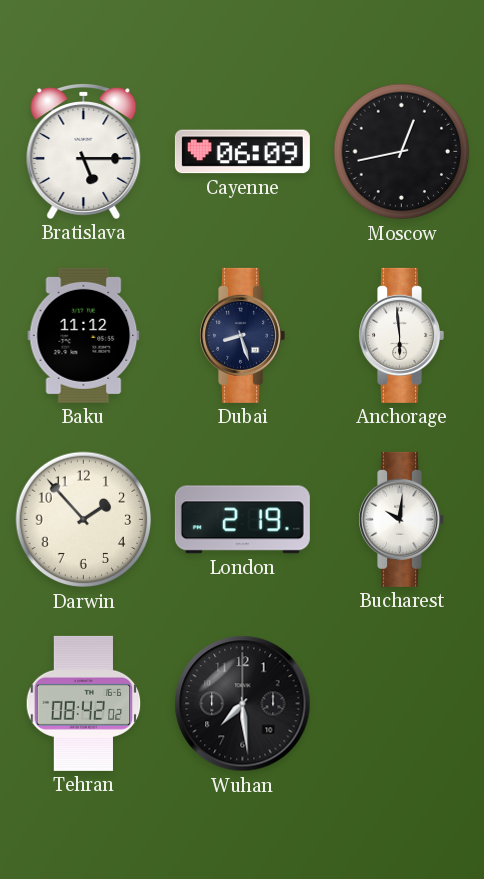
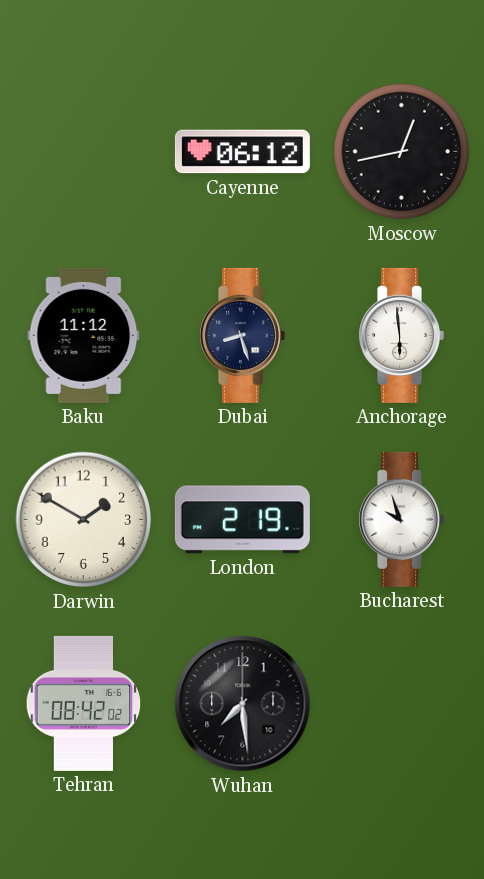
Bratislava: 5:15 -> none (84, 151)
Cayenne: 06:09 -> 06:12 (242, 152)
Darwin: 1:53 -> 1:50 (84, 520)
Bucharest: 10:01 -> 9:57 (401, 519)
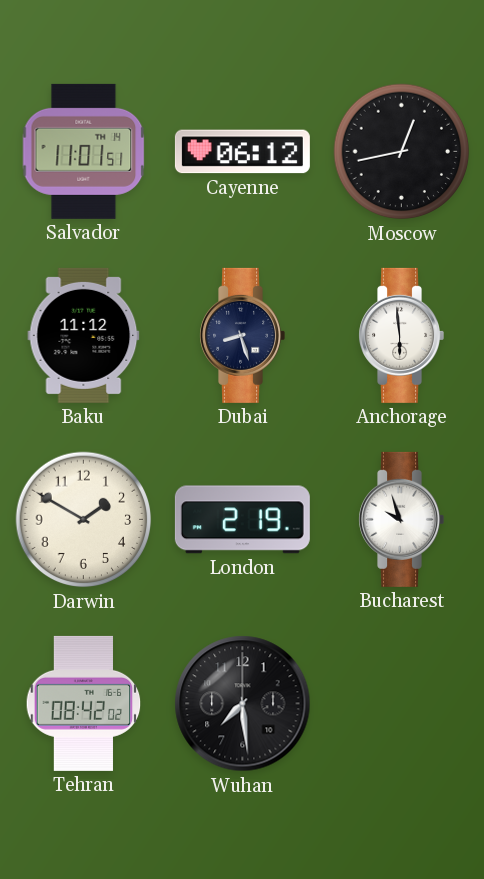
Salvador: none -> 11:01 (84, 151)
